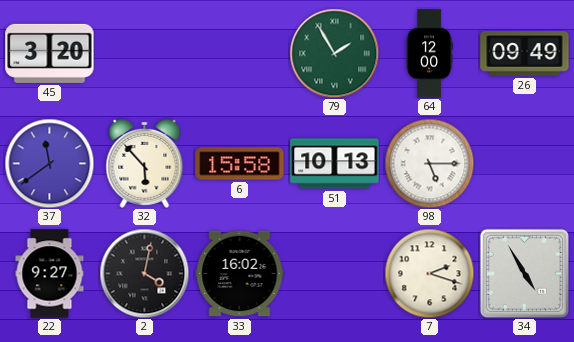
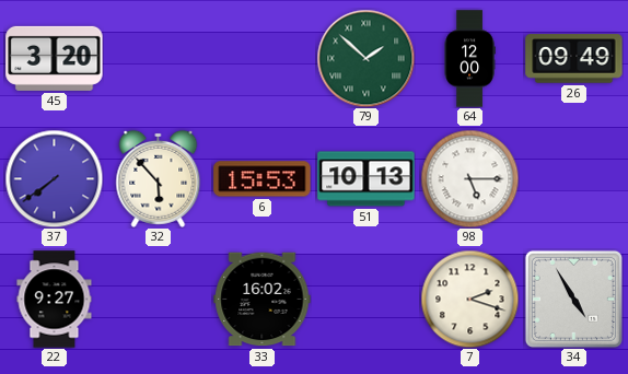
79: 1:55 -> 1:52 (365, 58)
37: 11:39 -> 7:39 (54, 178)
6: 15:58 -> 15:53 (263, 179)
2: 4:02 -> none (144, 273)
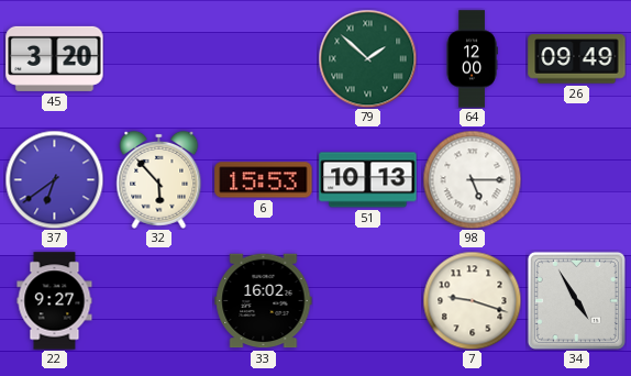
37: 7:39 -> 6:39 (54, 179)
7: 2:18 -> 9:18 (472, 300)
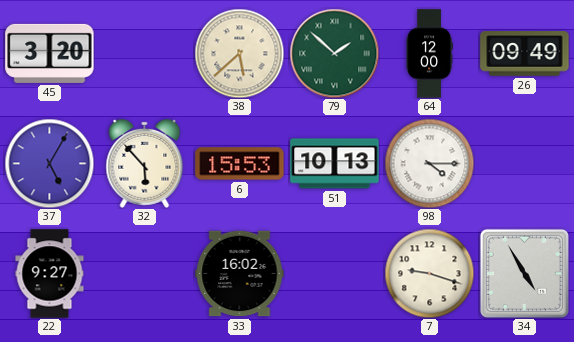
38: none -> 5:38 (239, 53)
37: 6:39 -> 5:05 (49, 163)
98: 5:15 -> 4:15 (429, 163)
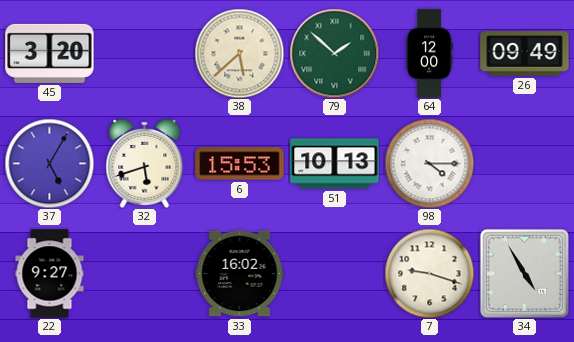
32: 5:53 -> 5:42 (145, 163)
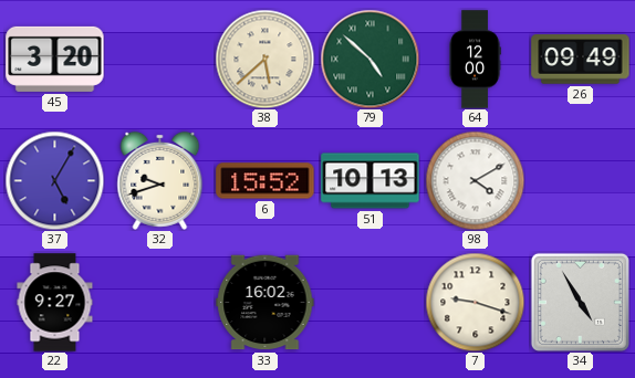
79: 1:52 -> 4:52 (369, 59)
32: 5:42 -> 9:42 (160, 180)
6: 15:53 -> 15:52 (266, 181)
98: 4:15 -> 4:10 (475, 180)
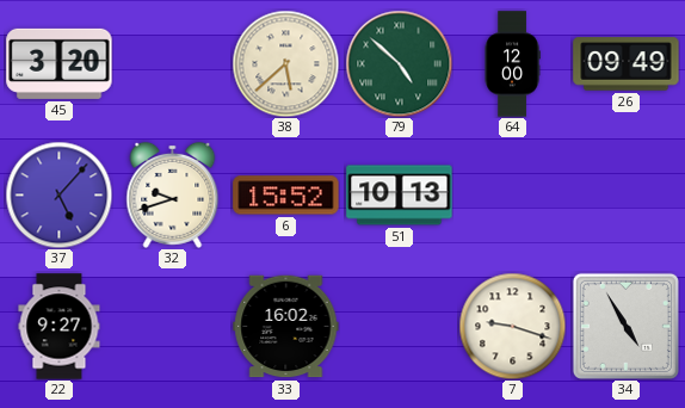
37: 5:05 -> 5:07 (58, 194)
98: 4:10 -> none (475, 180)
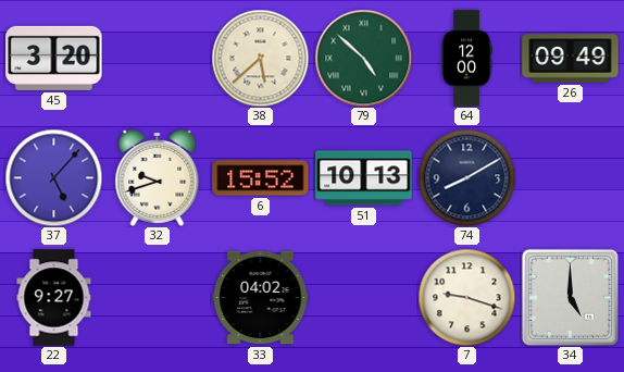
74: none -> 8:10 (466, 177)
33: 16:02 -> 04:02 (261, 298)
34: 4:55 -> 5:00 (570, 297)
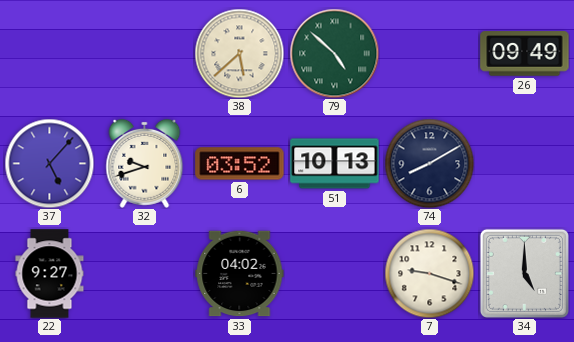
45: 3:20 -> none (54, 58)
64: 12:00 -> none (466, 59)
6: 15:52 -> 03:52 (240, 164)
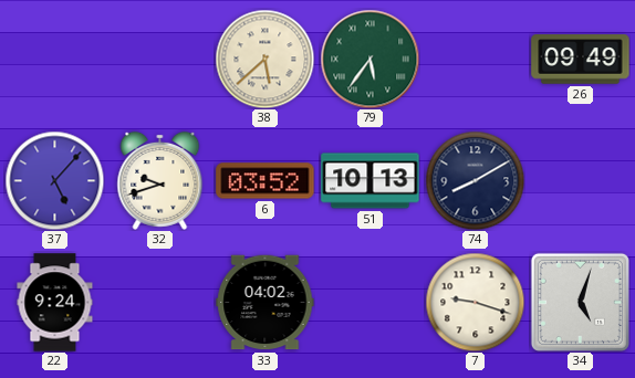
79: 4:52 -> 5:36 (369, 59)
22: 9:27 -> 9:24 (55, 303)
34: 5:00 -> 5:03 (580, 302)
